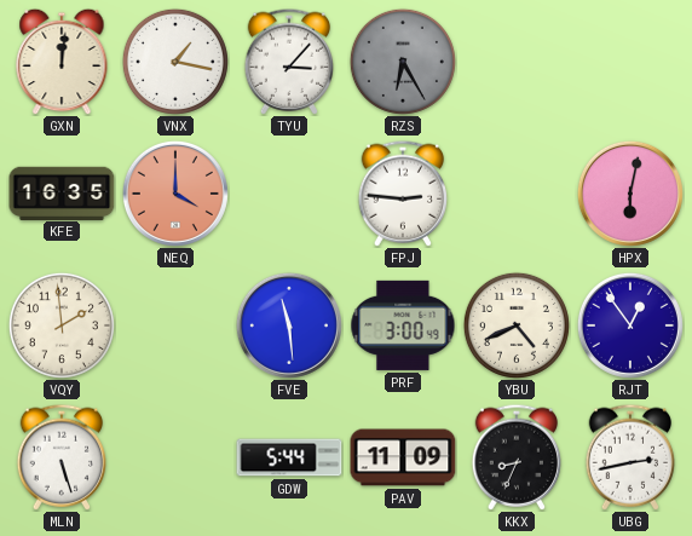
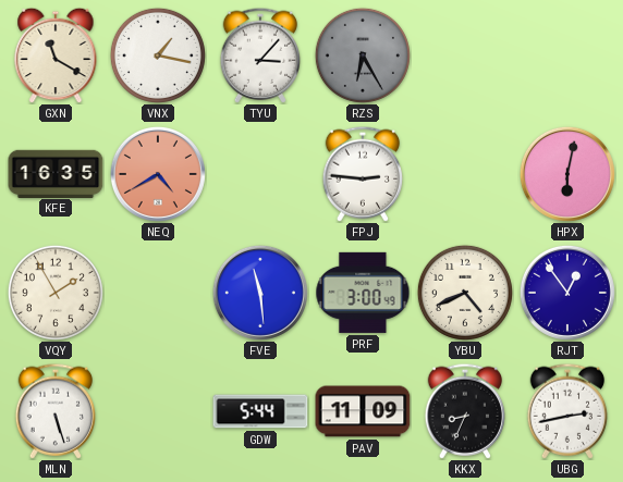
GXN: 12:01 -> 11:20 (56, 55)
NEQ: 4:00 -> 4:40 (158, 174)
VQY: 1:59 -> 1:55 (56, 293)
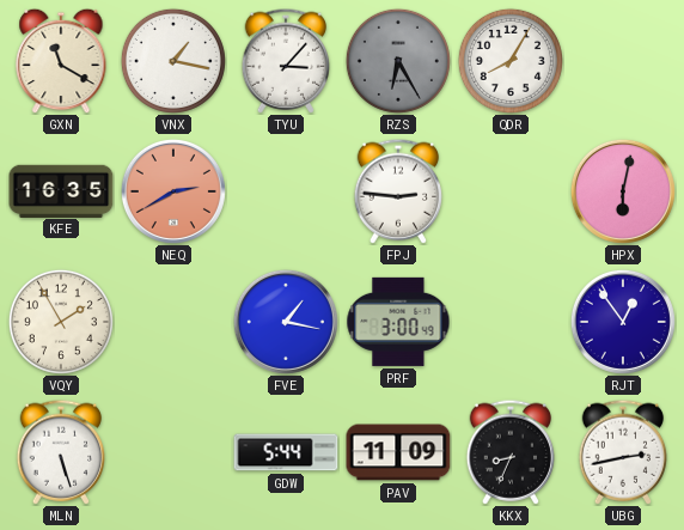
QDR: none -> 8:05 (511, 61)
NEQ: 4:40 -> 2:40 (173, 191)
FVE: 11:29 -> 1:17 (286, 322)
YBU: 4:41 -> none (465, 293)
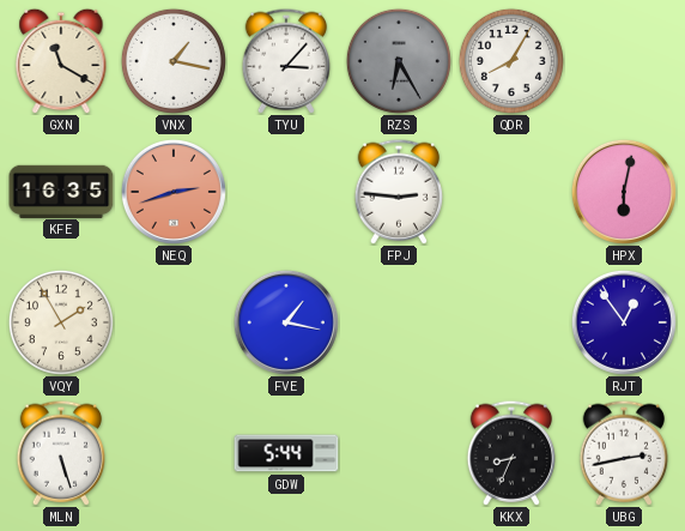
NEQ: 2:40 -> 2:42 (174, 192)
PRF: 3:00 -> none (398, 322)
PAV: 11:09 -> none (398, 452)
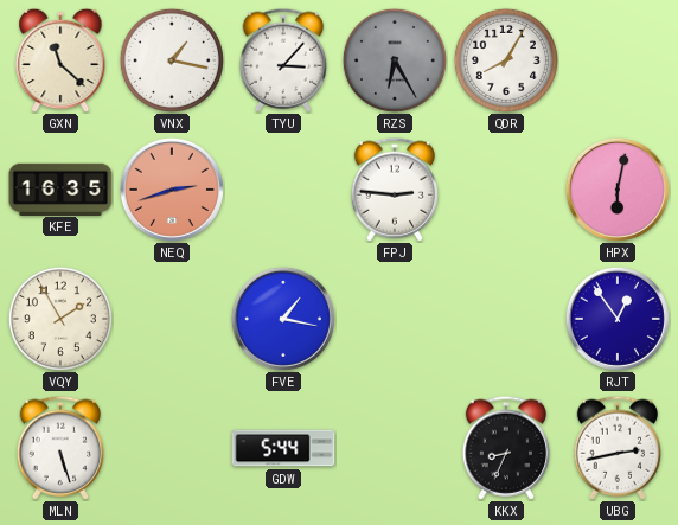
GXN: 11:20 -> 11:22 (60, 60)
